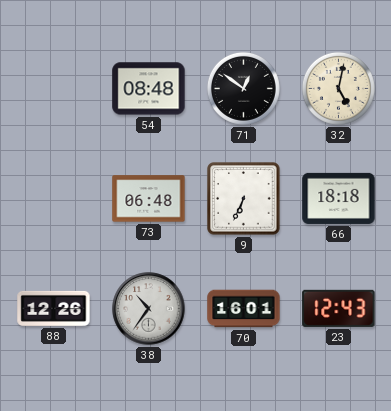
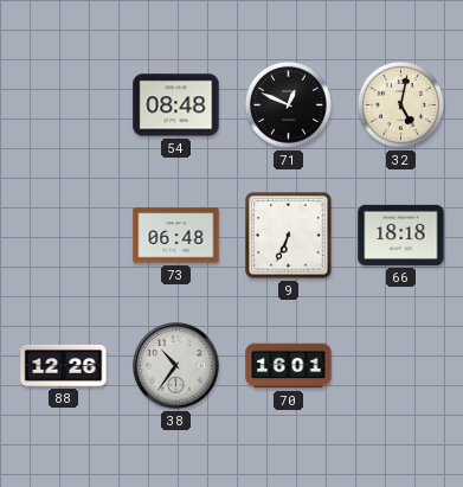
71: 12:51 -> 12:49 (288, 104)
23: 12:43 -> none (339, 308)
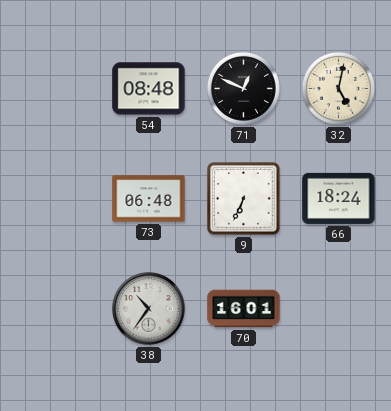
66: 18:18 -> 18:24 (339, 198)
88: 12:26 -> none (64, 365)
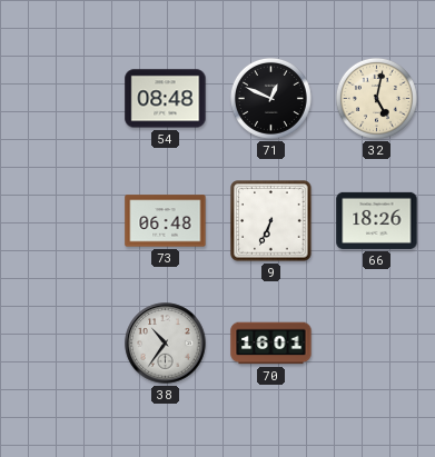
66: 18:24 -> 18:26 (377, 220)
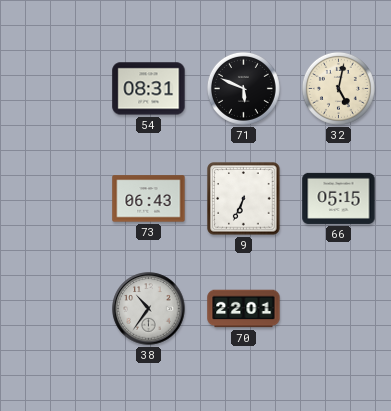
54: 08:48 -> 08:31 (149, 89)
71: 12:49 -> 5:49 (243, 88)
73: 06:48 -> 06:43 (149, 199)
66: 18:26 -> 05:15 (339, 198)
70: 16:01 -> 22:01 (244, 309)
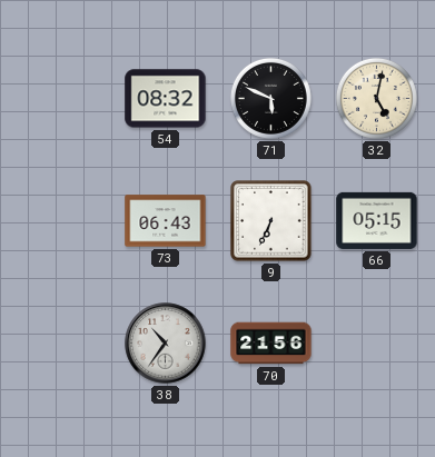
54: 08:31 -> 08:32 (166, 99)
70: 22:01 -> 21:56 (271, 344)
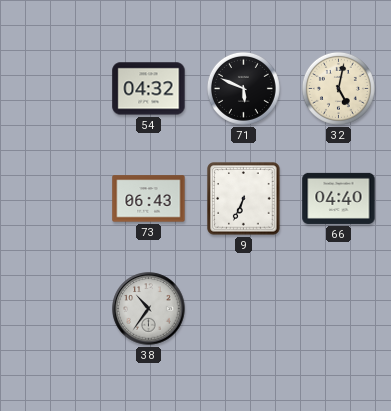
54: 08:32 -> 04:32 (149, 89)
66: 05:15 -> 04:40 (339, 198)
70: 21:56 -> none (271, 344)
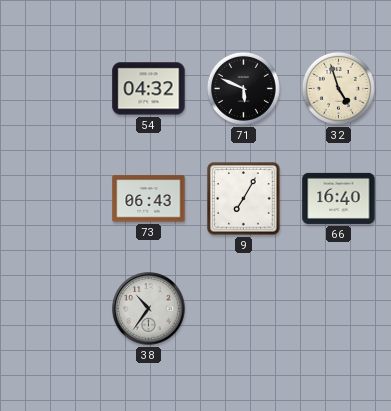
32: 5:02 -> 4:57 (338, 88)
9: 6:34 -> 7:05 (244, 199)
66: 04:40 -> 16:40 (339, 198)
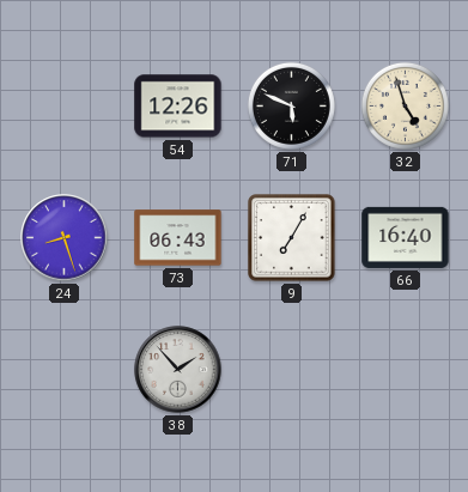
54: 04:32 -> 12:26 (178, 107)
24: none -> 8:27 (65, 238)
38: 10:36 -> 1:53 (178, 370)
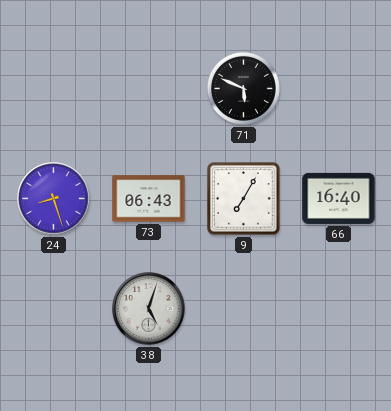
54: 12:26 -> none (178, 107)
32: 4:57 -> none (405, 105)
38: 1:53 -> 5:03 (149, 309)
